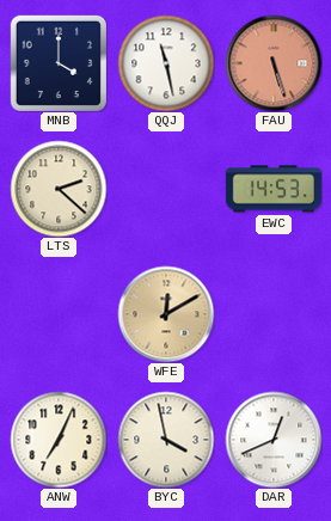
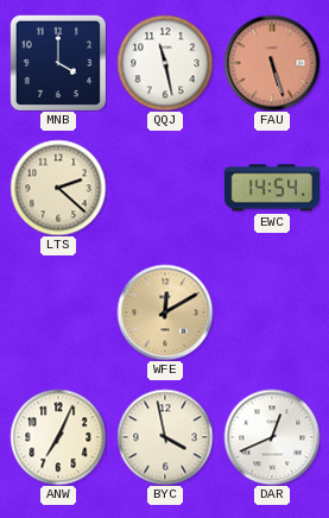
EWC: 14:53 -> 14:54 (272, 188)
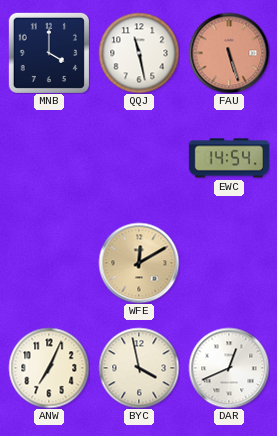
LTS: 2:22 -> none (58, 188)
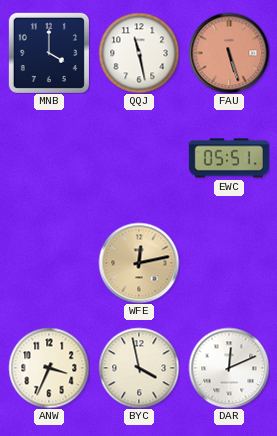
EWC: 14:54 -> 05:51 (229, 158)
WFE: 12:10 -> 12:13 (139, 263)
ANW: 7:04 -> 3:34 (49, 368)
DAR: 12:41 -> 12:11 (229, 368)
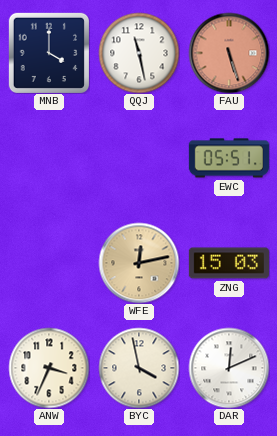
ZNG: none -> 15:03 (229, 263)
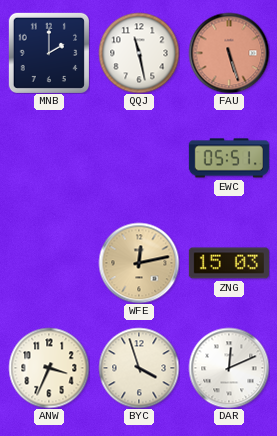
MNB: 4:00 -> 2:00 (48, 52)
BYC: 3:58 -> 3:57 (139, 368)
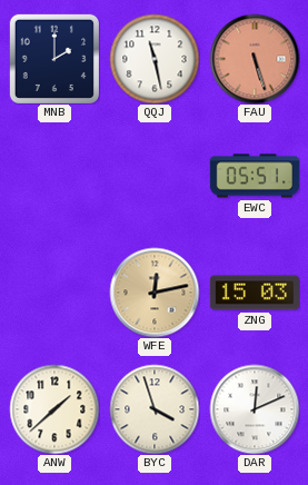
ANW: 3:34 -> 1:38 (54, 409)
